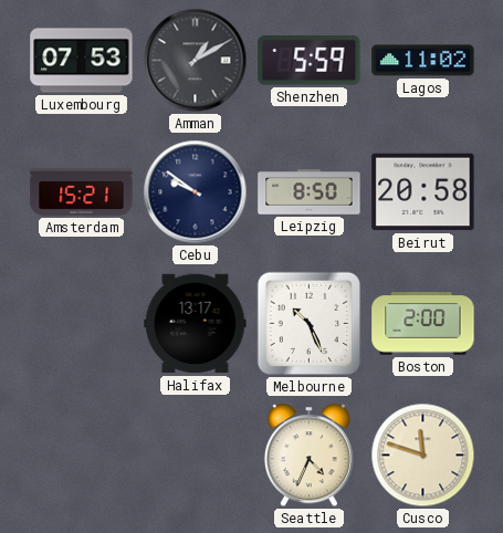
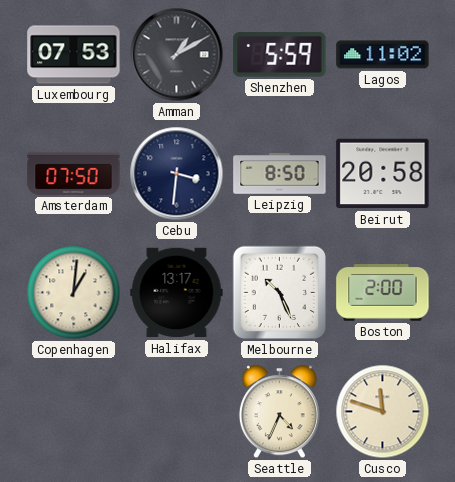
Amsterdam: 15:21 -> 07:50 (74, 173)
Cebu: 9:51 -> 3:31 (177, 174)
Copenhagen: none -> 1:01 (74, 293)
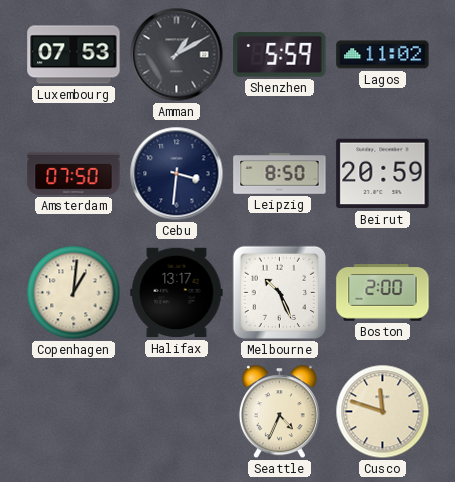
Beirut: 20:58 -> 20:59 (383, 174)
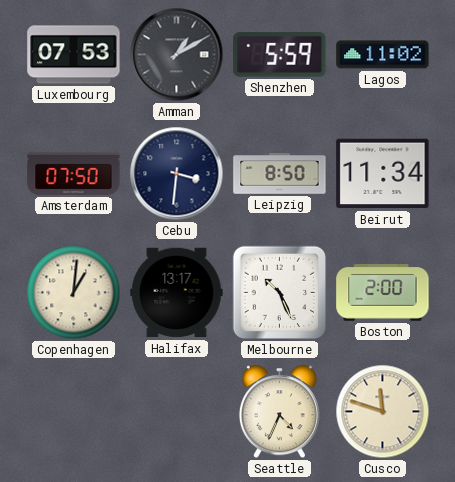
Beirut: 20:59 -> 11:34 (383, 174)
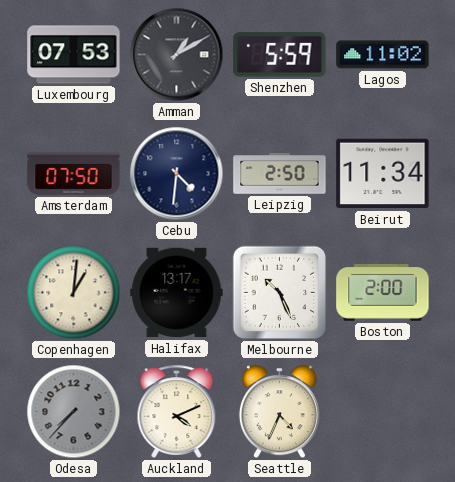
Cebu: 3:31 -> 4:31 (177, 174)
Leipzig: 8:50 -> 2:50 (280, 174)
Odesa: none -> 7:37 (74, 412)
Auckland: none -> 4:11 (177, 411)
Cusco: 11:48 -> none (383, 412)
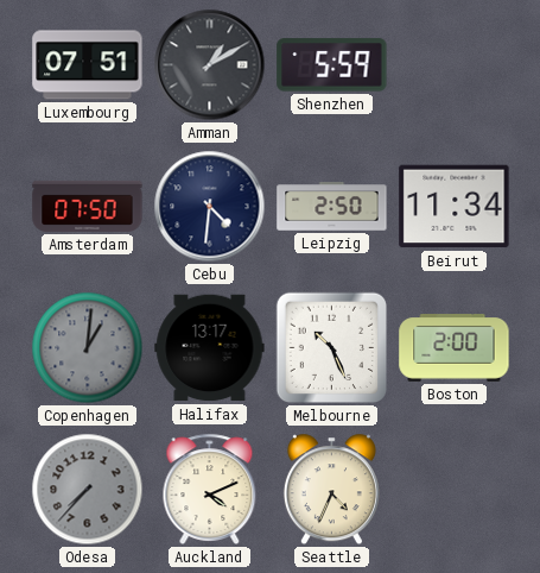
Luxembourg: 07:53 -> 07:51 (88, 65)
Lagos: 11:02 -> none (383, 55)
Copenhagen dial: cream -> grey (88, 348)
